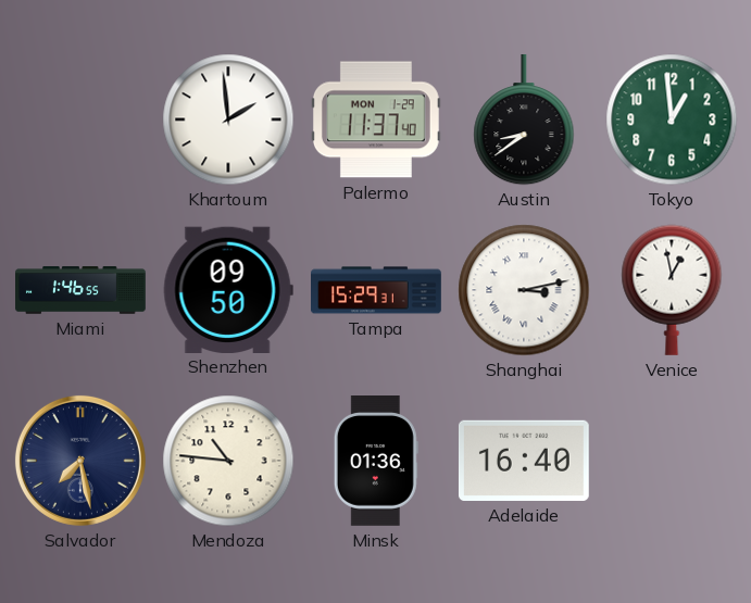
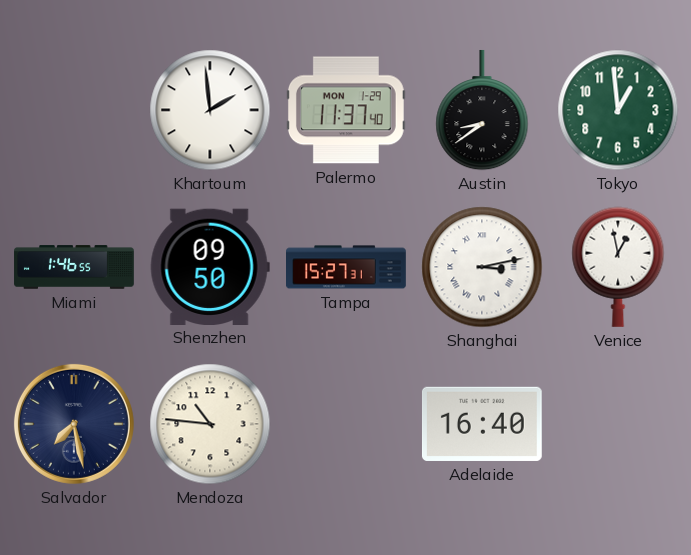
Tampa: 15:29 -> 15:27 (347, 267)
Minsk: 01:36 -> none (376, 462)
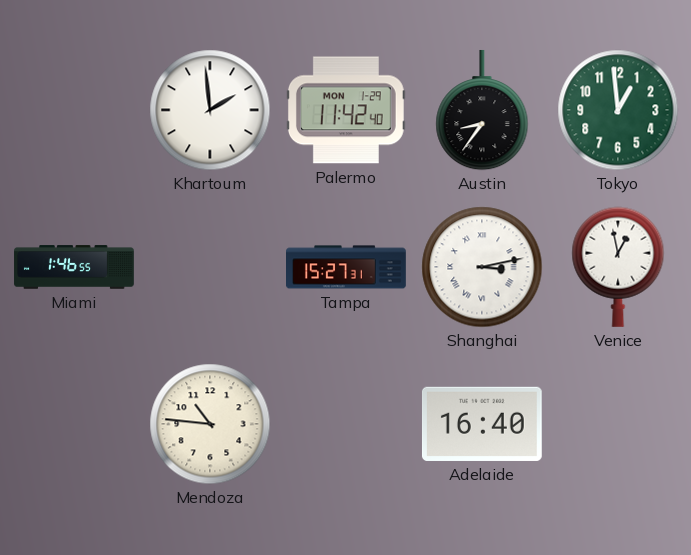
Palermo: 11:37 -> 11:42 (346, 110)
Austin: 8:39 -> 8:36 (482, 110)
Shenzhen: 09:50 -> none (210, 266)
Salvador: 7:28 -> none (74, 424)
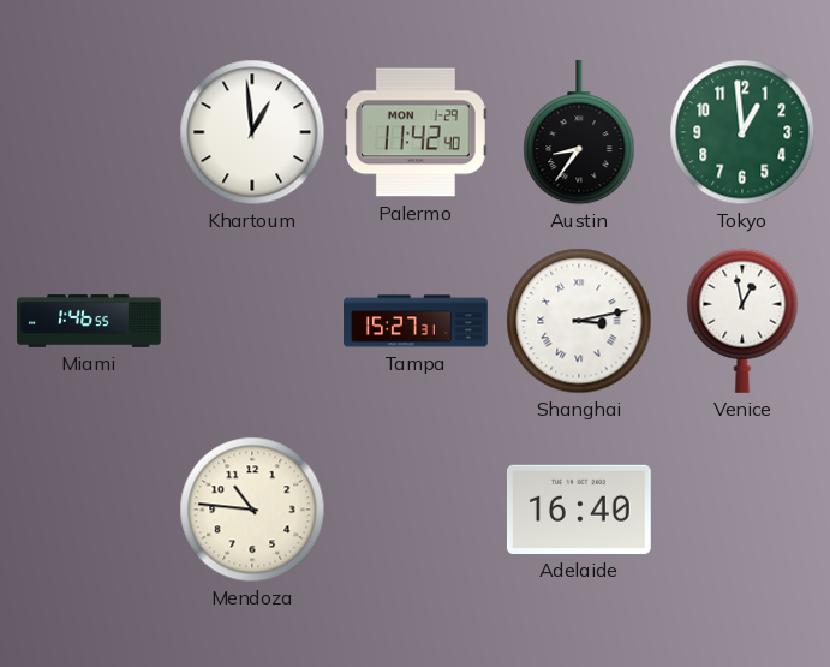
Khartoum: 1:59 -> 12:59 (252, 132)
